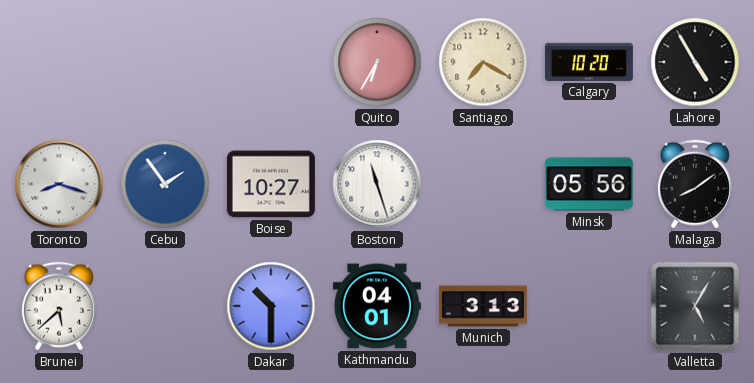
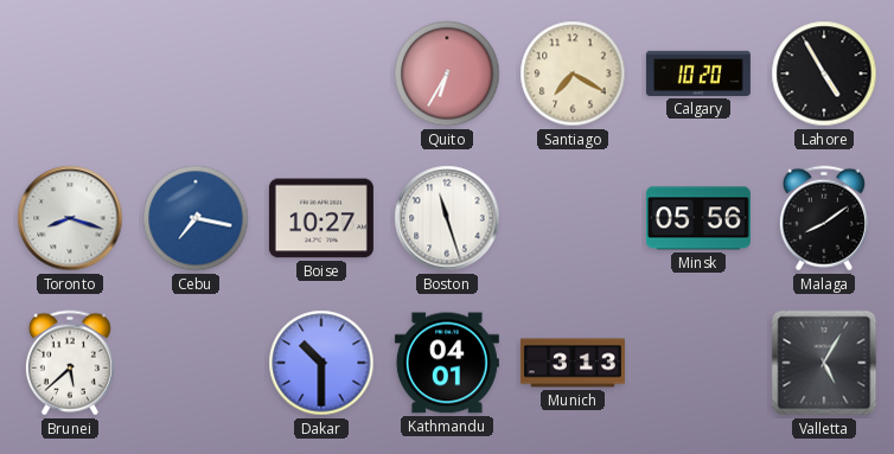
Cebu: 1:54 -> 7:17 (196, 218)
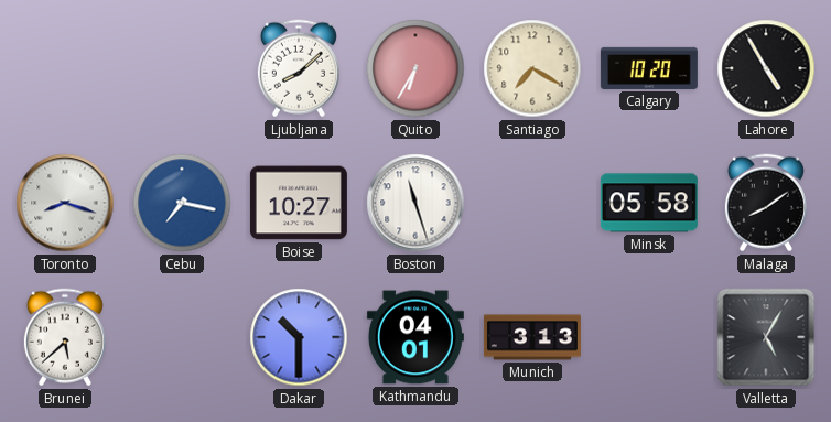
Ljubljana: none -> 8:08 (299, 68)
Minsk: 05:56 -> 05:58 (649, 203)
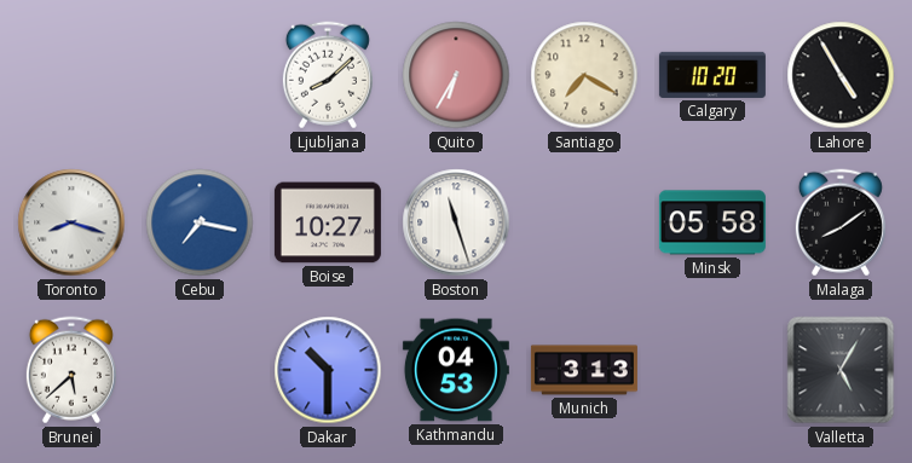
Kathmandu: 04:01 -> 04:53 (456, 370)
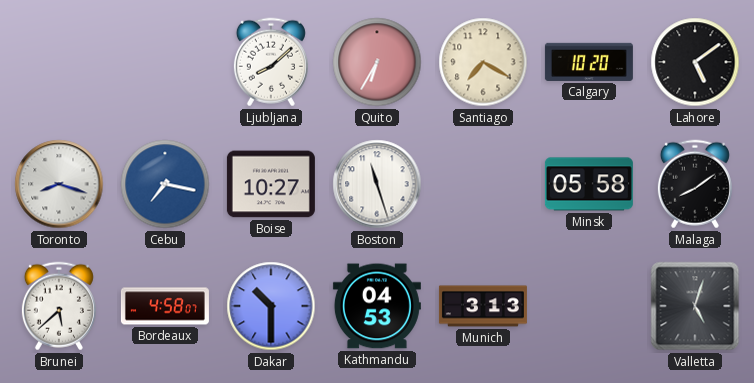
Lahore: 4:55 -> 5:09 (695, 62)
Bordeaux: none -> 4:58 (165, 306)
Valletta: 5:05 -> 5:03 (695, 306)
